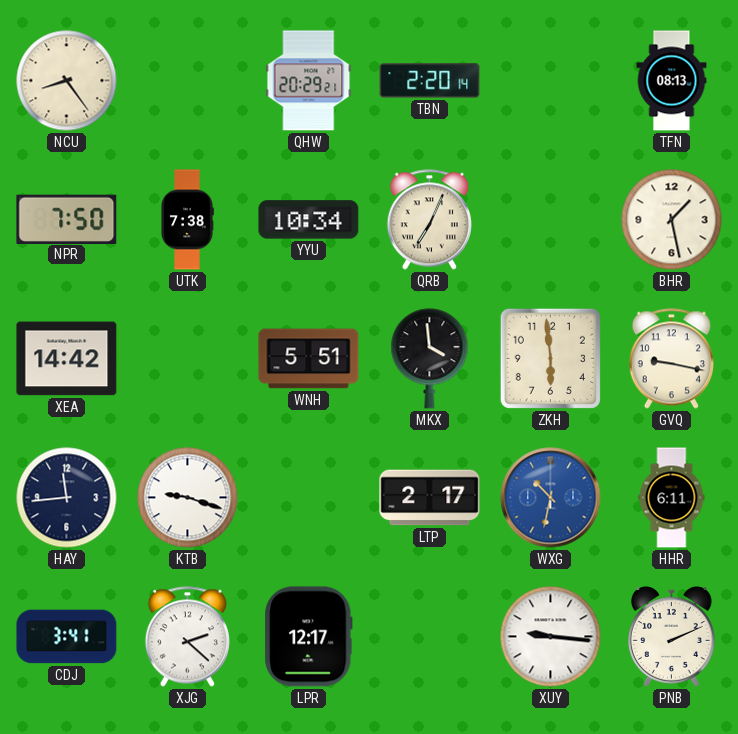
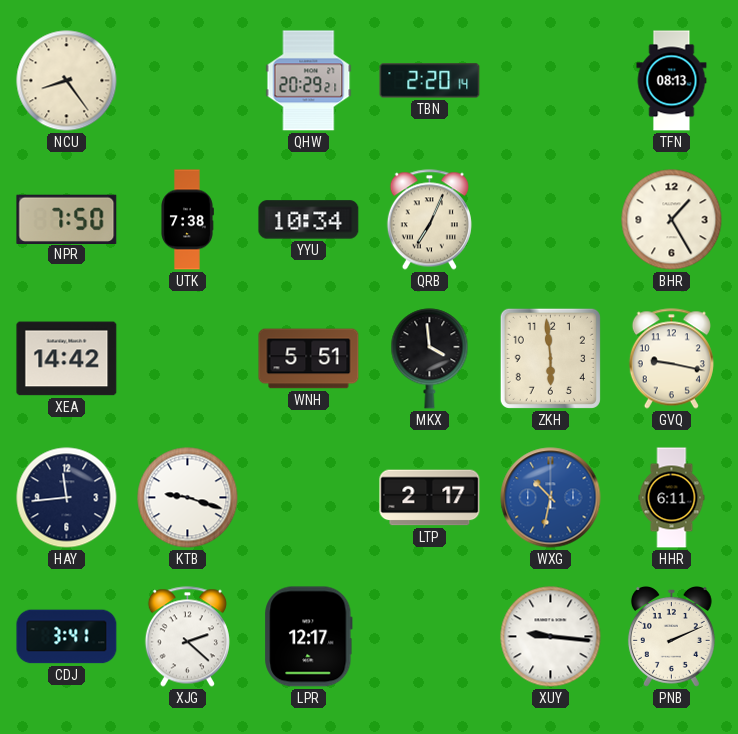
BHR: 1:28 -> 1:25 (672, 220)
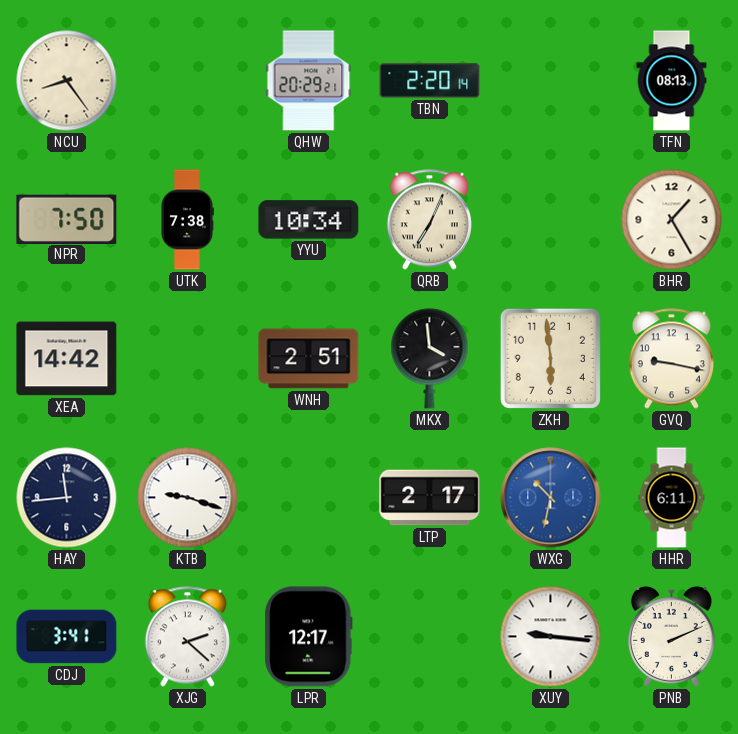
WNH: 5:51 -> 2:51 (309, 359)
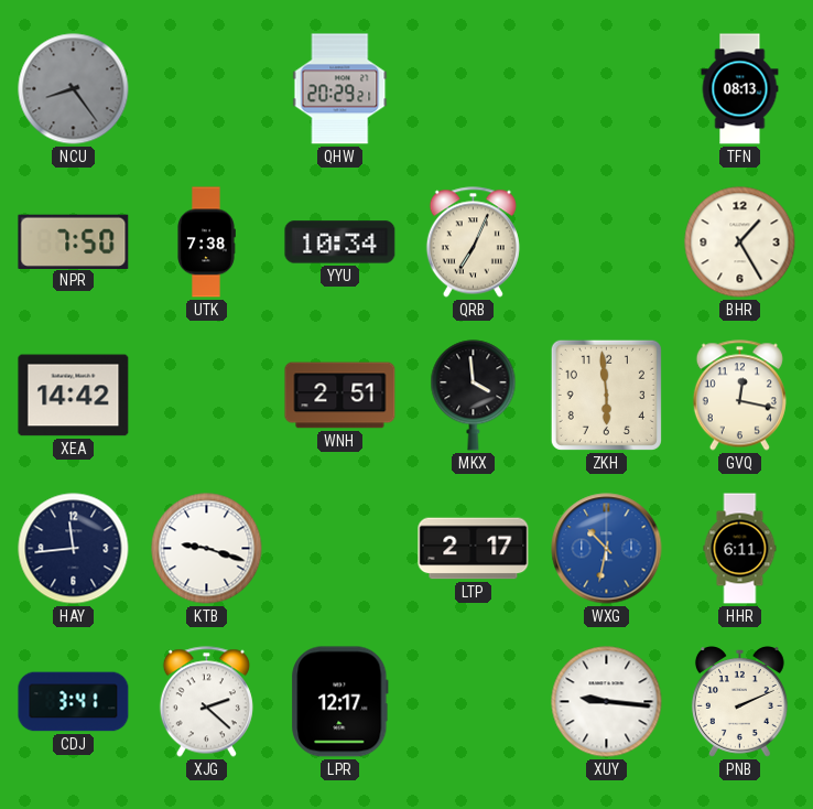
NCU dial: cream -> grey (74, 89)
TBN: 2:20 -> none (430, 81)
GVQ: 9:17 -> 12:17 (739, 396)
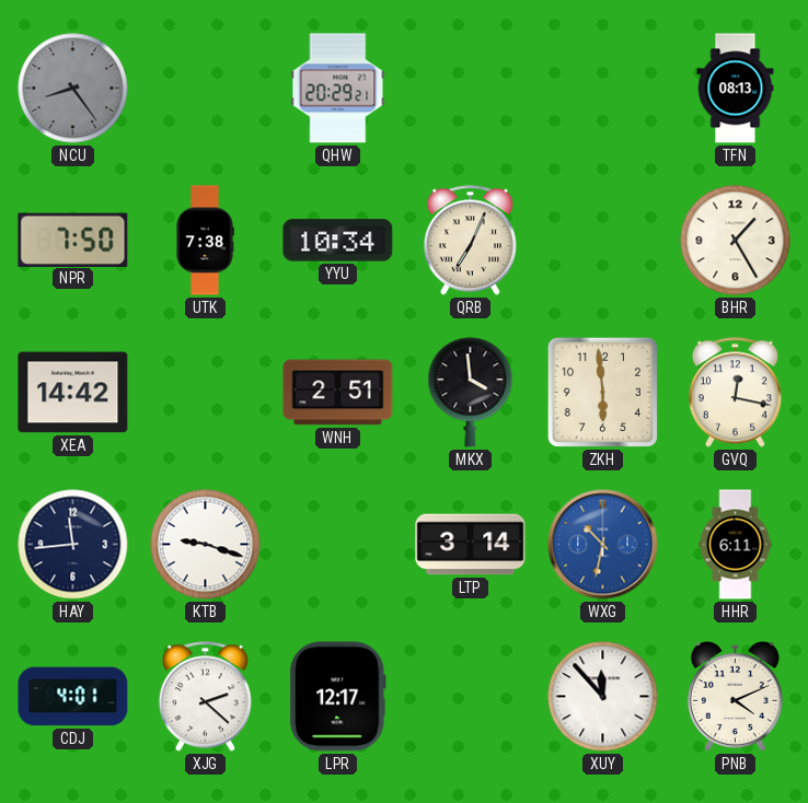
LTP: 2:17 -> 3:14 (471, 545)
CDJ: 3:41 -> 4:01 (73, 697)
XUY: 9:16 -> 11:53 (603, 697)
PNB: 2:11 -> 4:11 (735, 697)
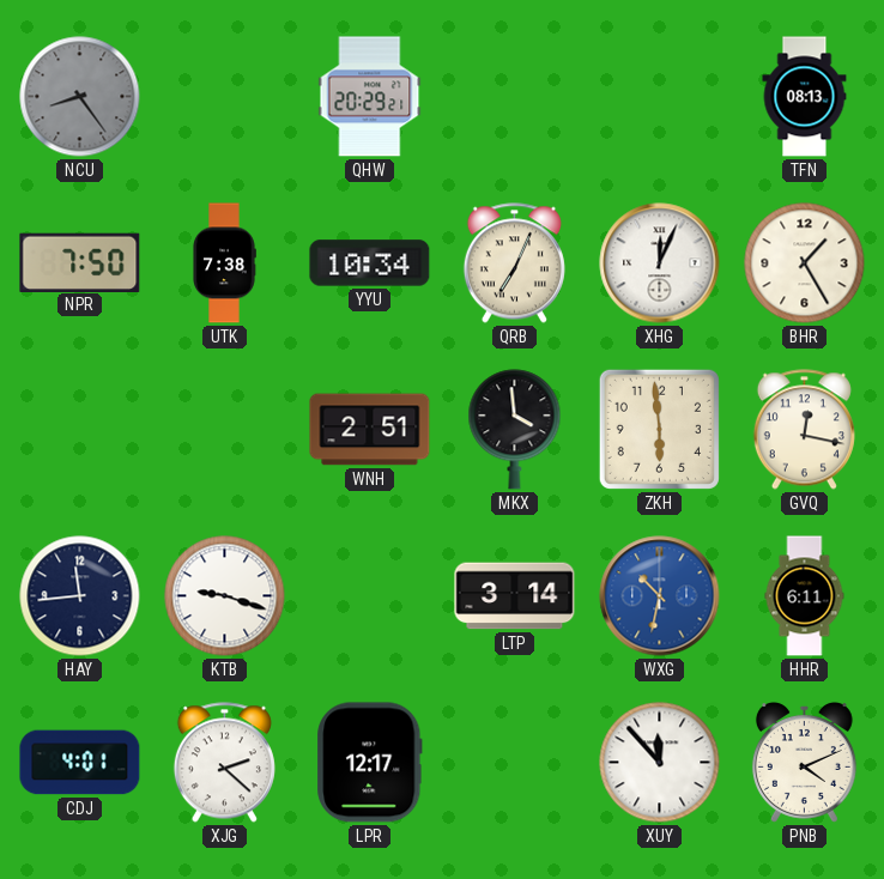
XHG: none -> 12:04 (660, 263)
XEA: 14:42 -> none (73, 393)
